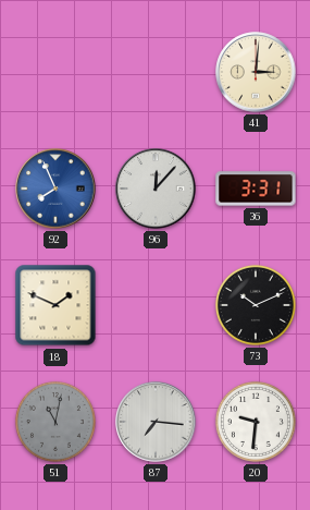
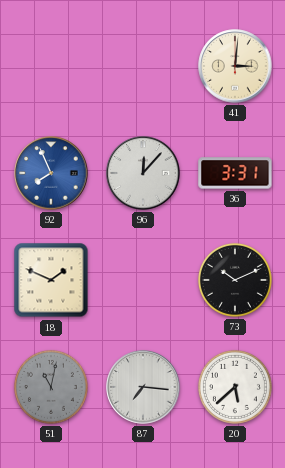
20: 9:31 -> 5:38 (235, 387)
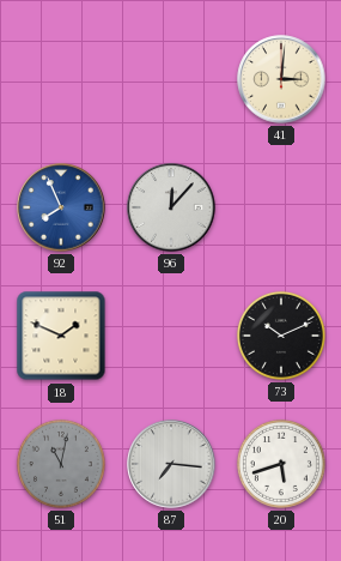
36: 3:31 -> none (235, 173)
20: 5:38 -> 5:42 (281, 464)
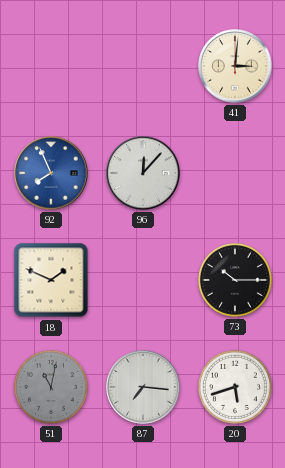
73: 10:11 -> 10:15 (235, 280)
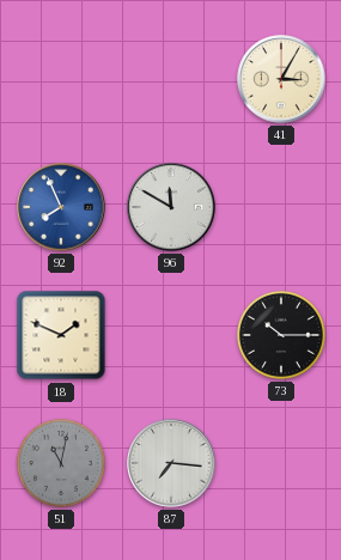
41: 3:01 -> 3:05 (281, 79)
96: 12:07 -> 11:50 (171, 207)
20: 5:42 -> none (235, 387)
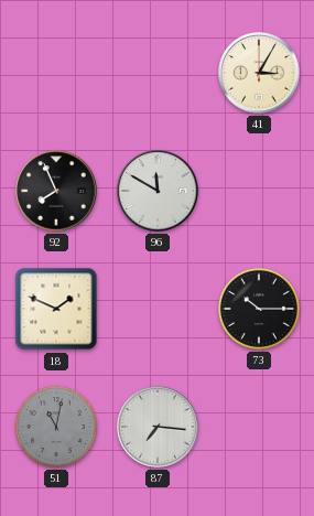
92 dial: blue -> black (56, 191)
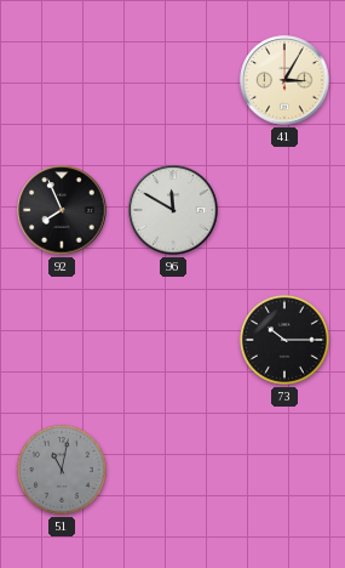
18: 1:49 -> none (56, 309)
87: 7:16 -> none (158, 427)
